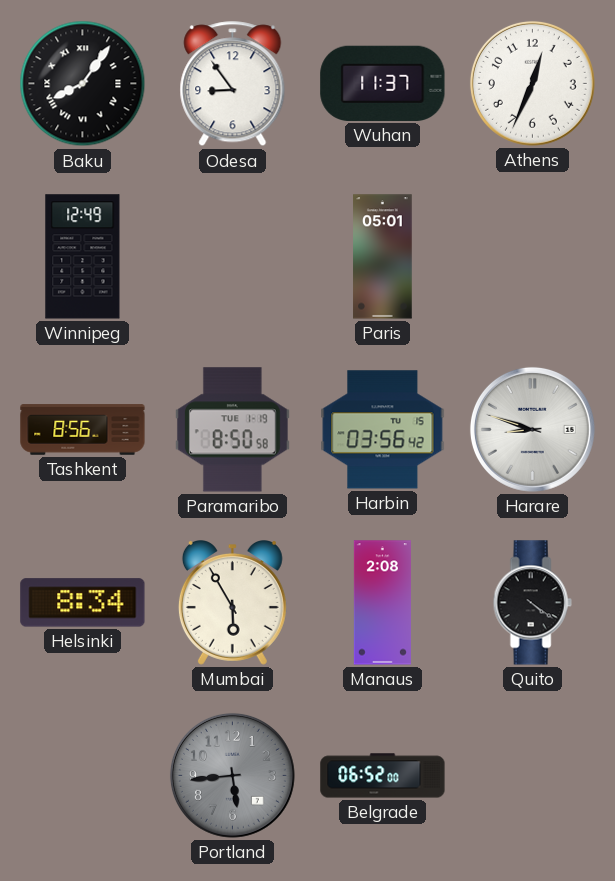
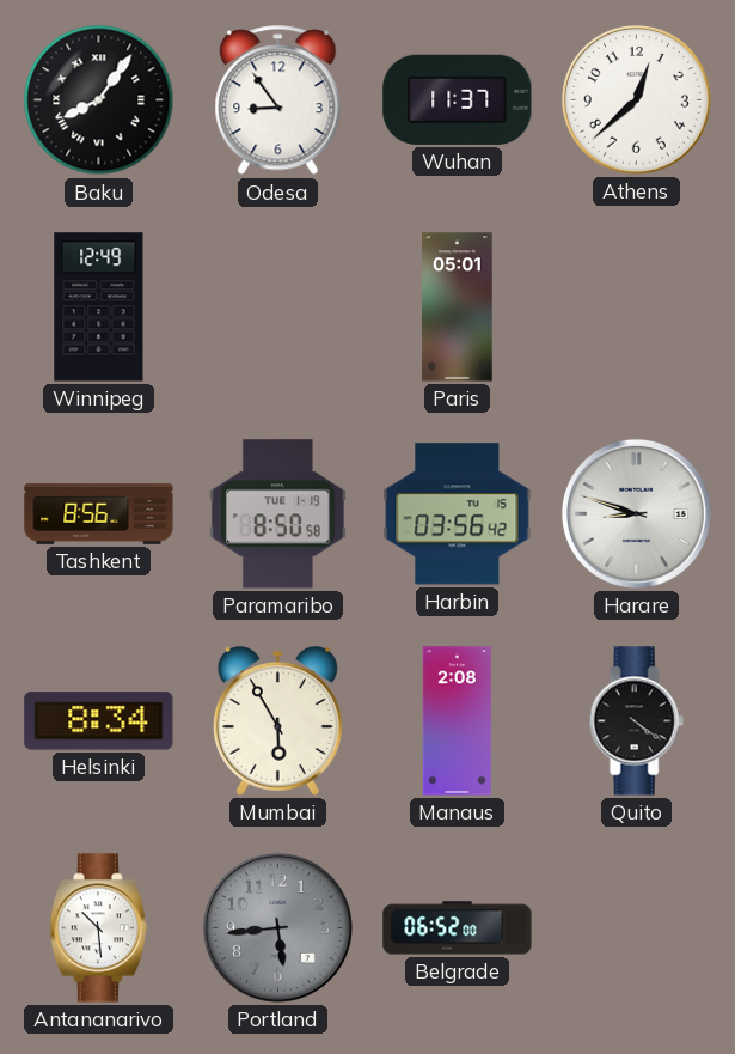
Athens: 12:34 -> 12:38 (636, 99)
Antananarivo: none -> 10:29 (98, 928)
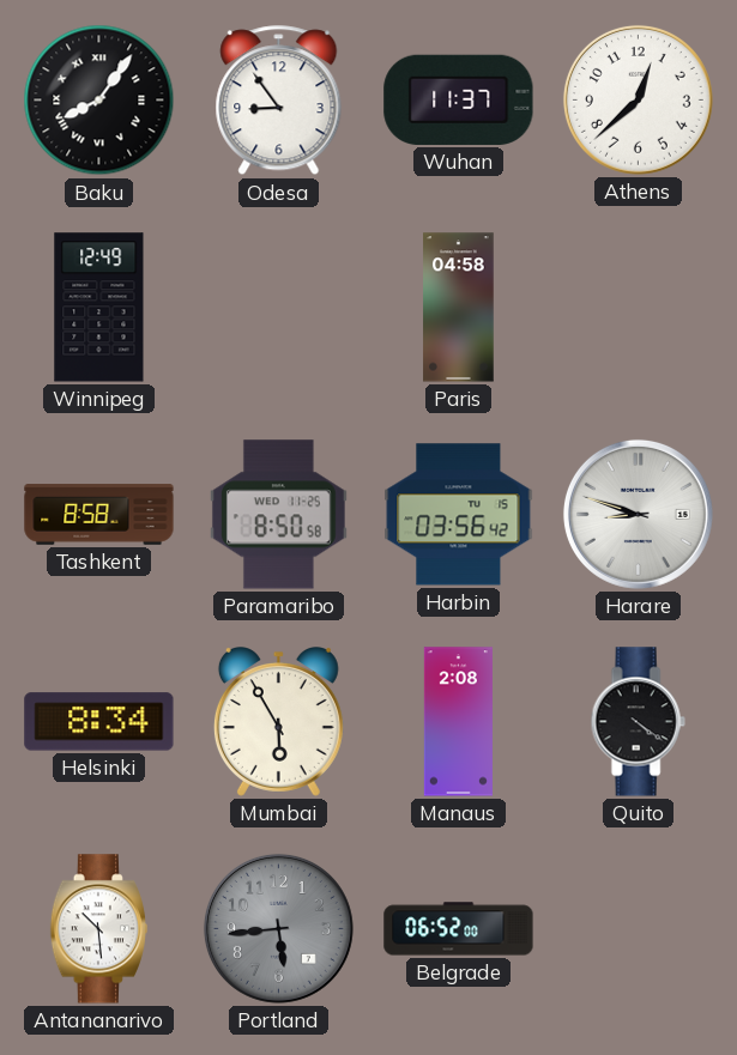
Paris: 05:01 -> 04:58 (459, 308)
Tashkent: 8:56 -> 8:58 (99, 515)
Paramaribo date: TUE 1-19 -> WED 11-25 (278, 515)
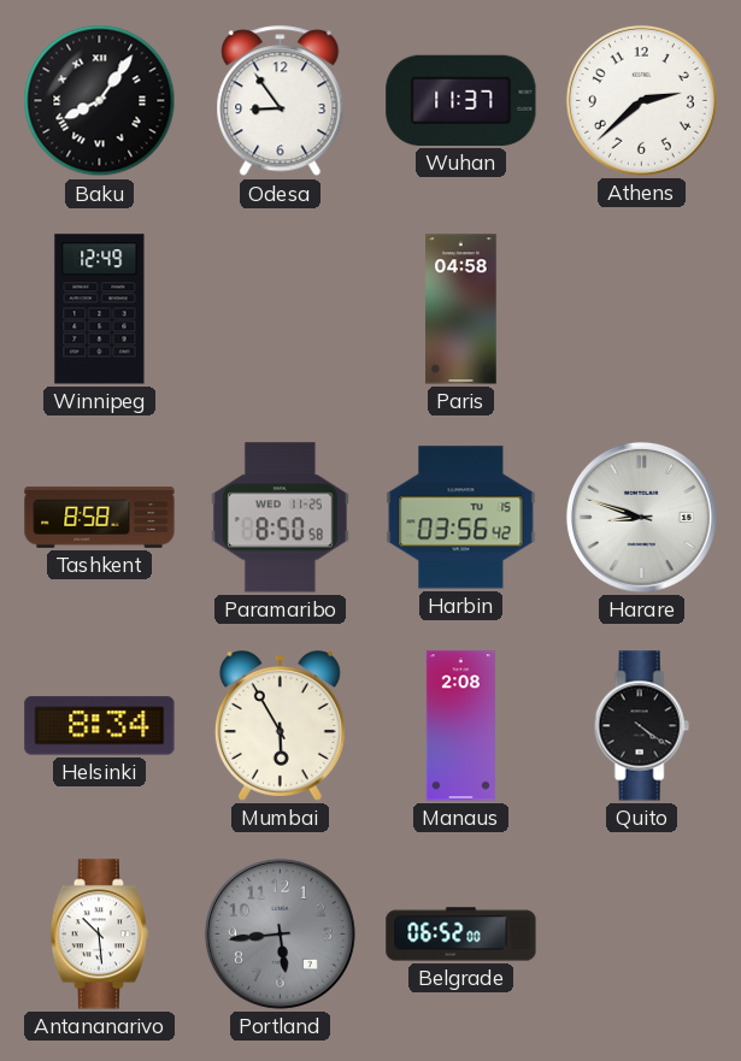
Athens: 12:38 -> 2:38 (641, 100)
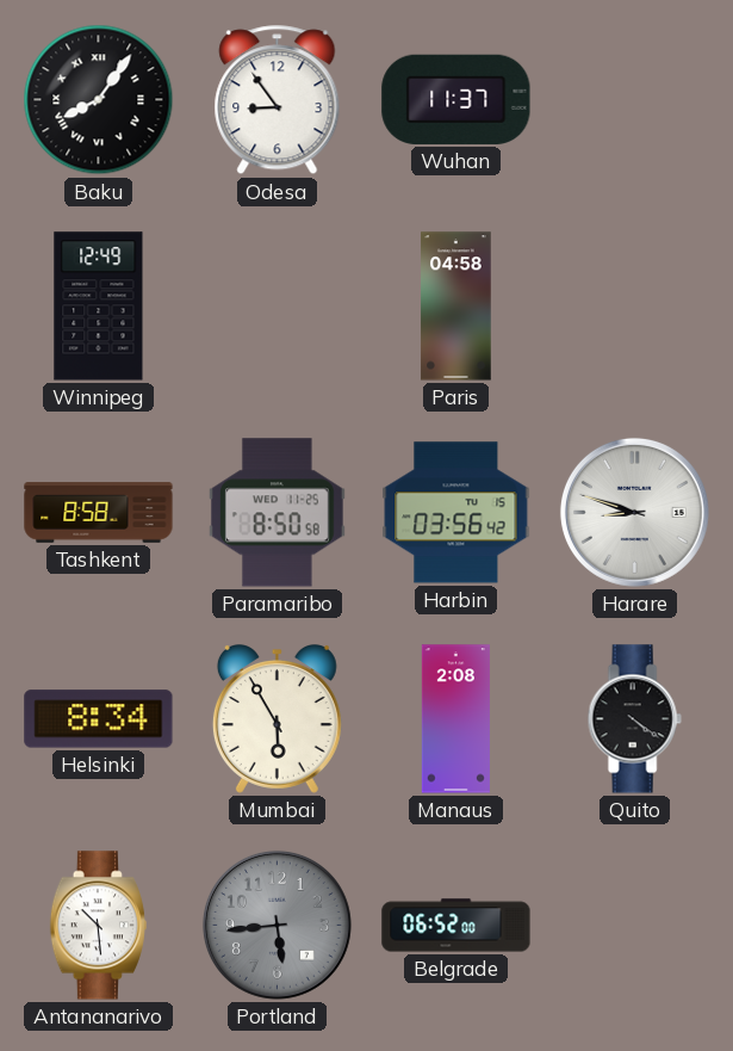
Athens: 2:38 -> none (641, 100)
